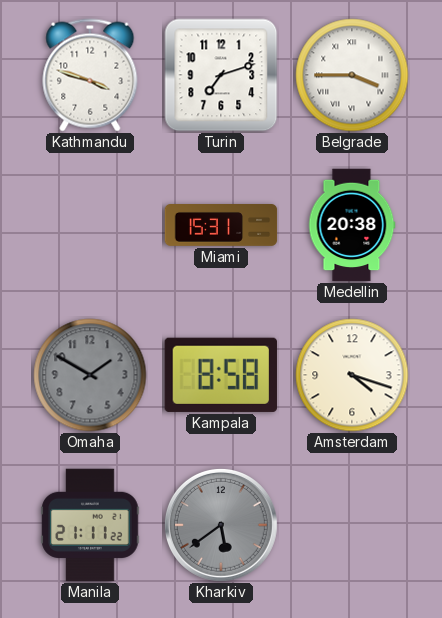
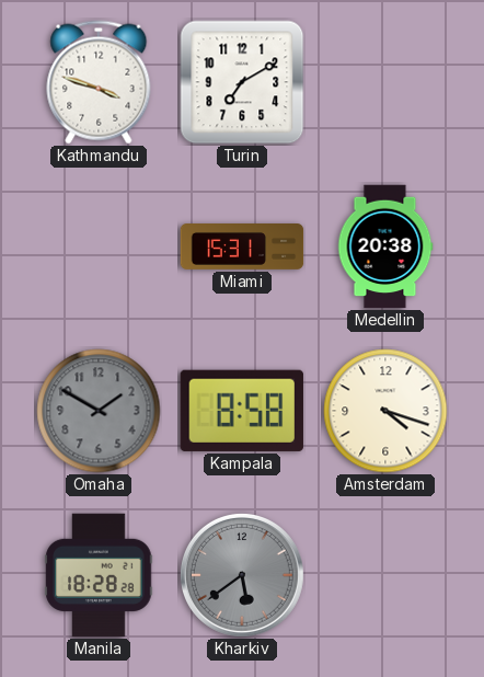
Turin: 7:12 -> 7:10 (242, 82)
Belgrade: 3:45 -> none (352, 75)
Manila: 21:11 -> 18:28 (99, 575)
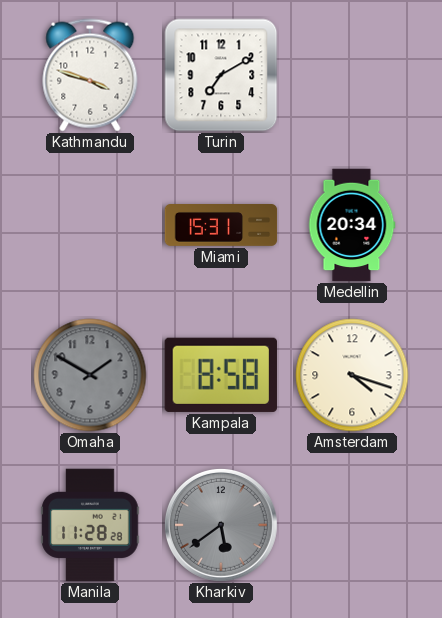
Medellin: 20:38 -> 20:34 (352, 225)
Manila: 18:28 -> 11:28 (90, 525)
